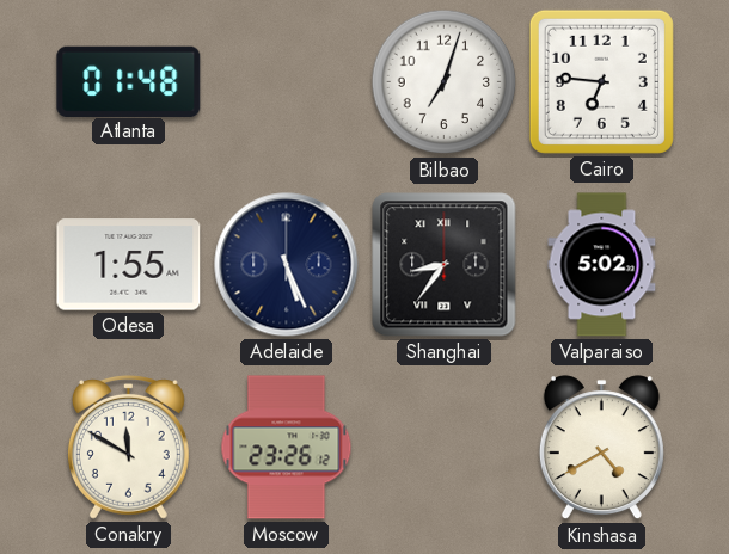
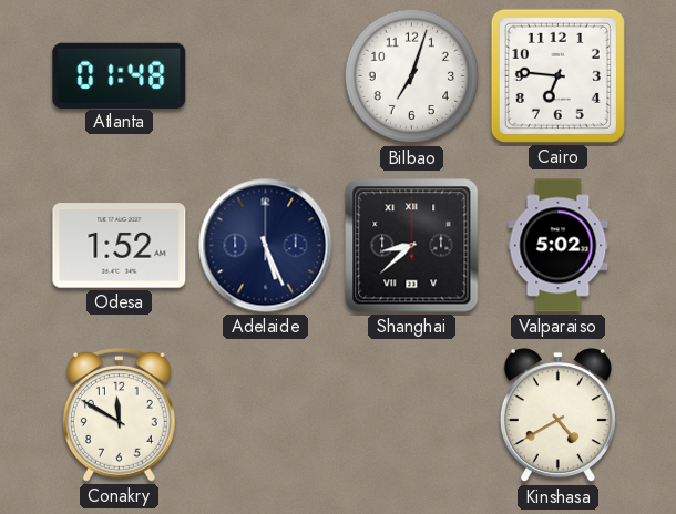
Odesa: 1:55 -> 1:52 (120, 246)
Shanghai: 8:36 -> 8:38 (412, 246)
Moscow: 23:26 -> none (287, 448)
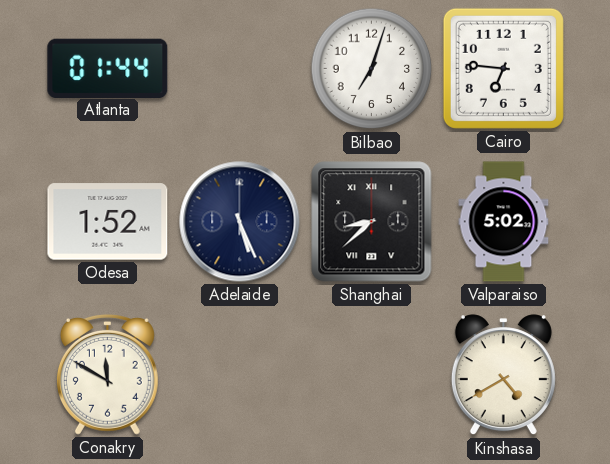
Atlanta: 01:48 -> 01:44 (108, 68)
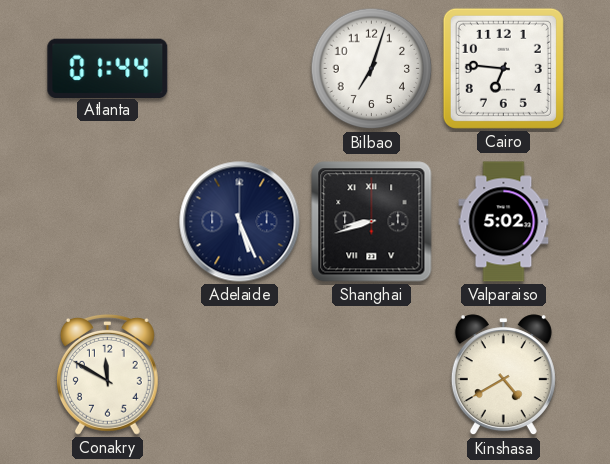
Odesa: 1:52 -> none (108, 222)
Shanghai: 8:38 -> 8:42 (372, 222)
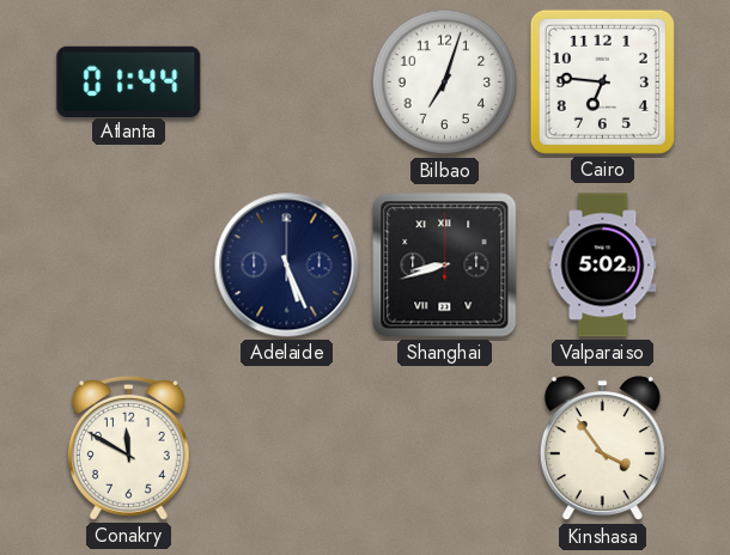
Kinshasa: 4:40 -> 3:54 (602, 449)
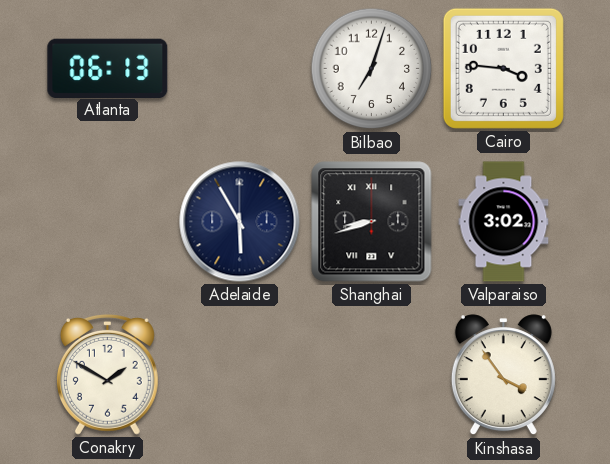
Atlanta: 01:44 -> 06:13 (108, 68)
Cairo: 6:46 -> 3:46 (503, 68)
Adelaide: 5:26 -> 5:55 (240, 222)
Valparaiso: 5:02 -> 3:02 (504, 222)
Conakry: 11:50 -> 1:50 (107, 374)
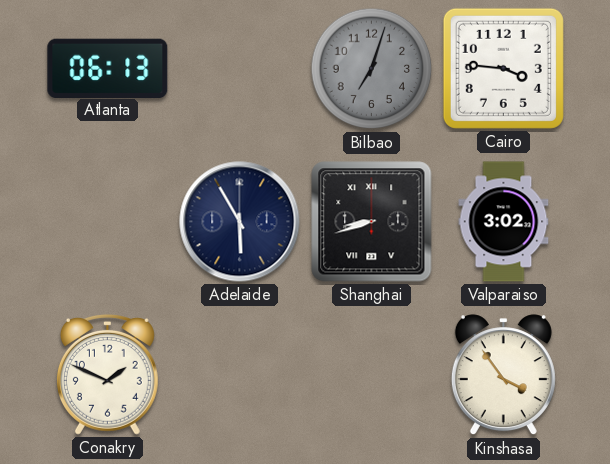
Bilbao dial: white -> grey (372, 69)
Conakry: 1:50 -> 1:49 (107, 374)
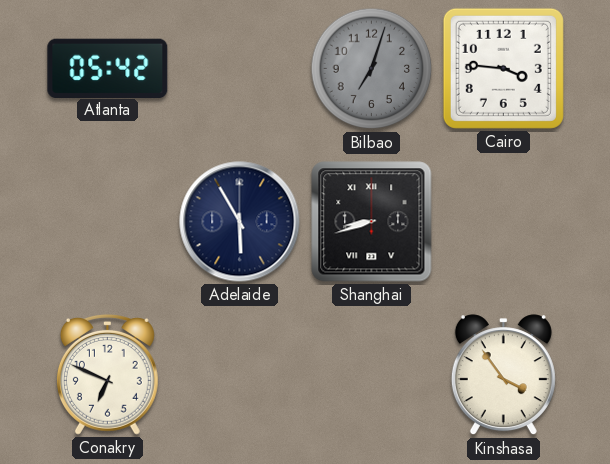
Atlanta: 06:13 -> 05:42 (108, 68)
Valparaiso: 3:02 -> none (504, 222)
Conakry: 1:49 -> 6:49 (107, 374)
